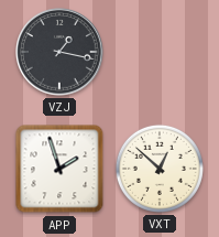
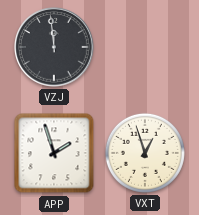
VZJ: 1:17 -> 11:59 (55, 48)
VXT: 12:52 -> 12:57 (145, 153)
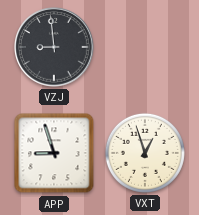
VZJ: 11:59 -> 8:59 (55, 48)
APP: 1:57 -> 8:57 (54, 153)
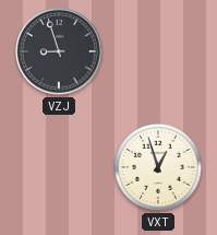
VZJ: 8:59 -> 8:57 (60, 52)
APP: 8:57 -> none (54, 153)
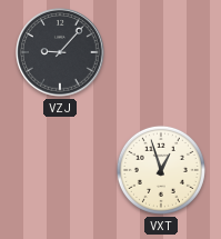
VZJ: 8:57 -> 9:07 (61, 53)
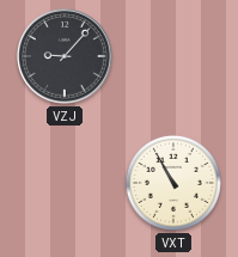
VXT: 12:57 -> 10:55 (173, 183)
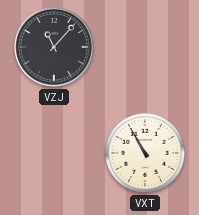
VZJ: 9:07 -> 11:07 (55, 48)
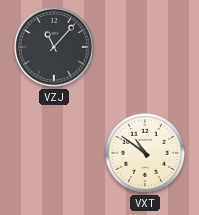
VXT: 10:55 -> 10:51 (145, 153)
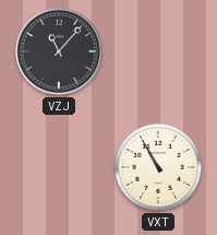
VXT: 10:51 -> 10:55 (158, 167)
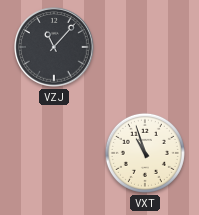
VXT: 10:55 -> 10:57 (145, 153)
